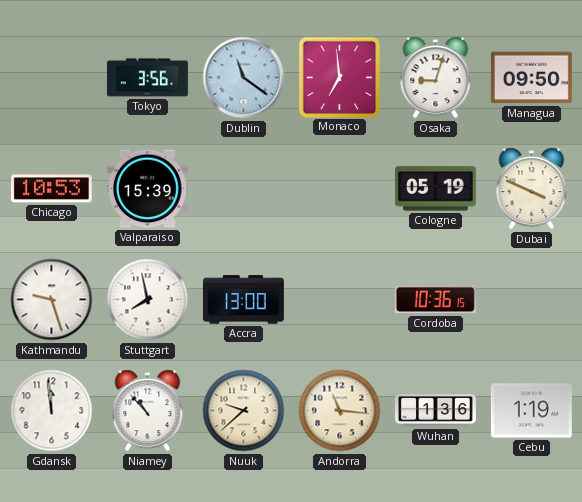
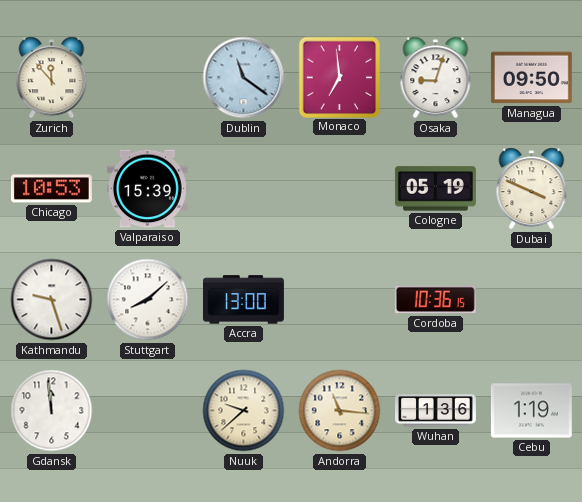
Zurich: none -> 11:53 (52, 78)
Tokyo: 3:56 -> none (147, 78)
Stuttgart: 7:58 -> 8:08 (148, 300)
Niamey: 10:53 -> none (148, 411)
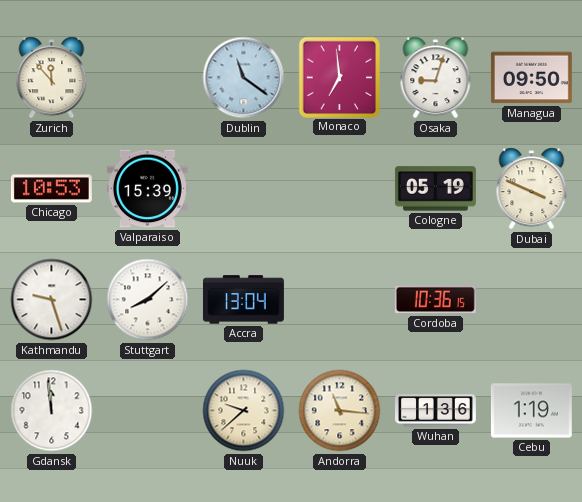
Accra: 13:00 -> 13:04 (243, 300)
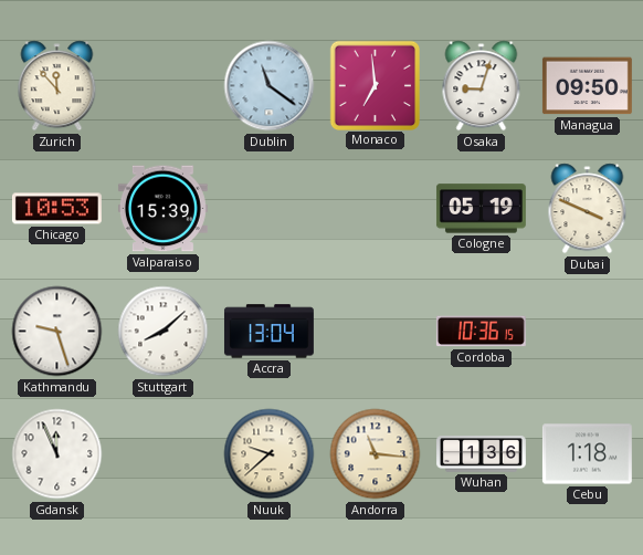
Gdansk: 11:59 -> 11:56 (57, 454)
Cebu: 1:19 -> 1:18 (587, 454)
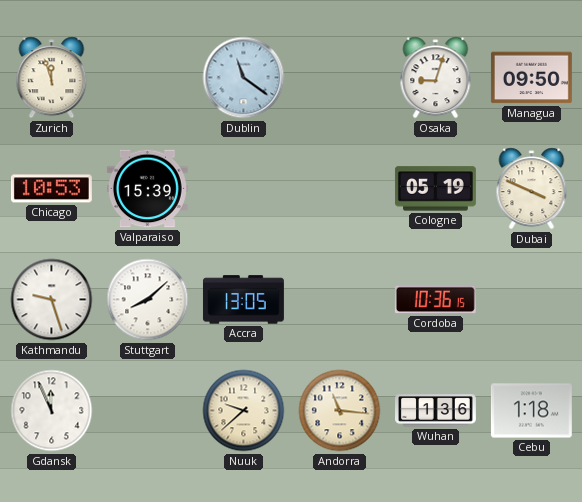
Zurich: 11:53 -> 11:57 (52, 78)
Monaco: 6:59 -> none (375, 85)
Accra: 13:04 -> 13:05 (243, 300)
